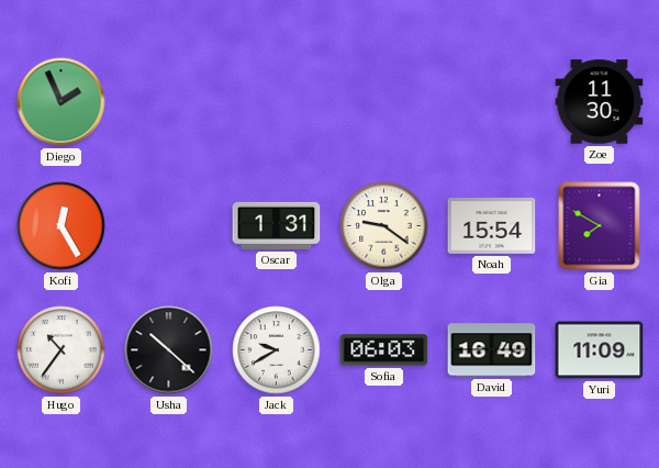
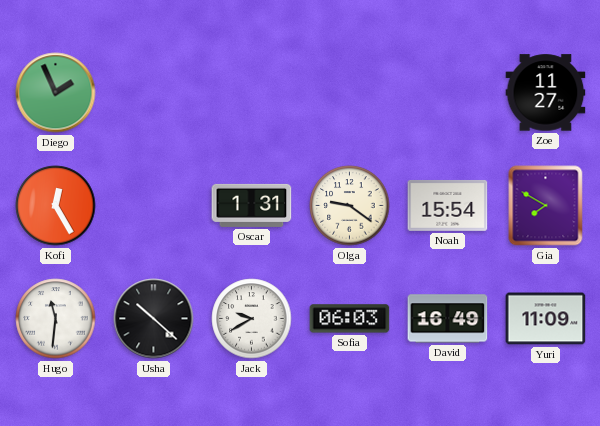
Zoe: 11:30 -> 11:27 (546, 93)
Hugo: 10:36 -> 11:31 (56, 319)
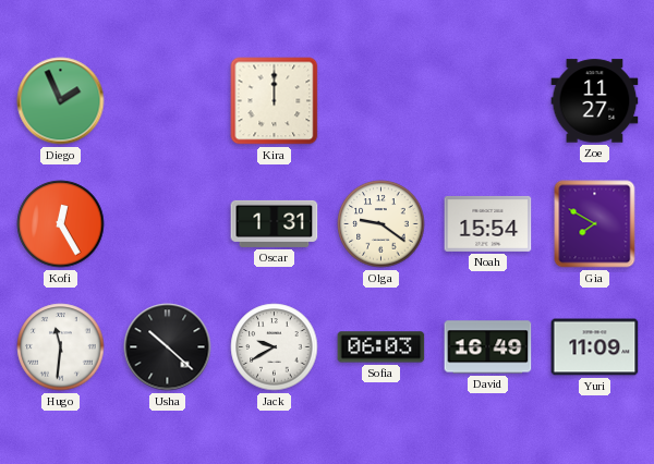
Kira: none -> 12:00 (275, 101)
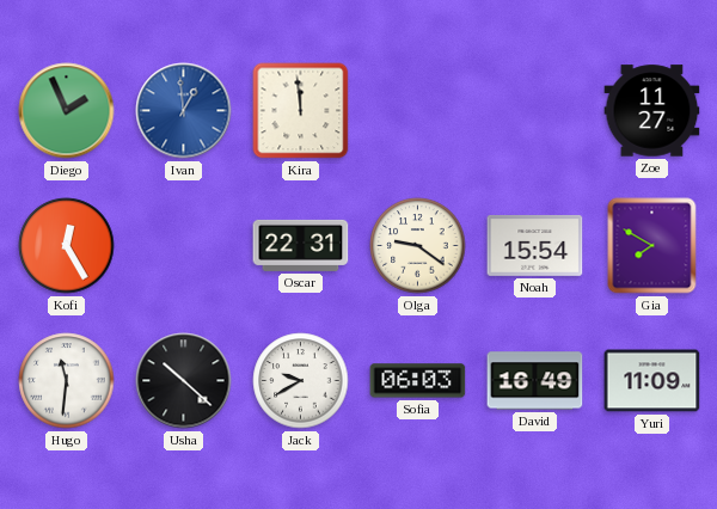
Ivan: none -> 12:59 (184, 111)
Kira: 12:00 -> 11:59 (301, 111)
Oscar: 1:31 -> 22:31 (301, 245)
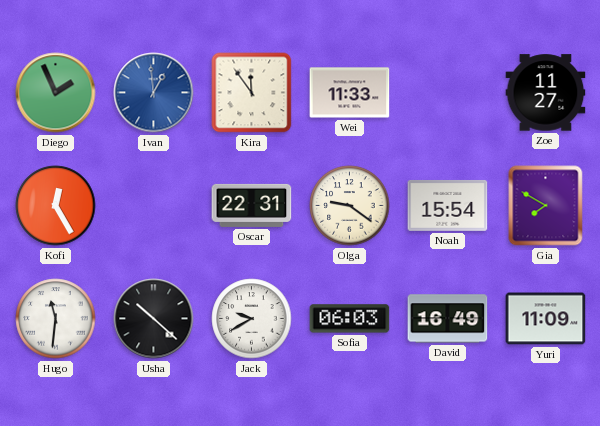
Kira: 11:59 -> 11:54 (252, 93)
Wei: none -> 11:33 (350, 93)
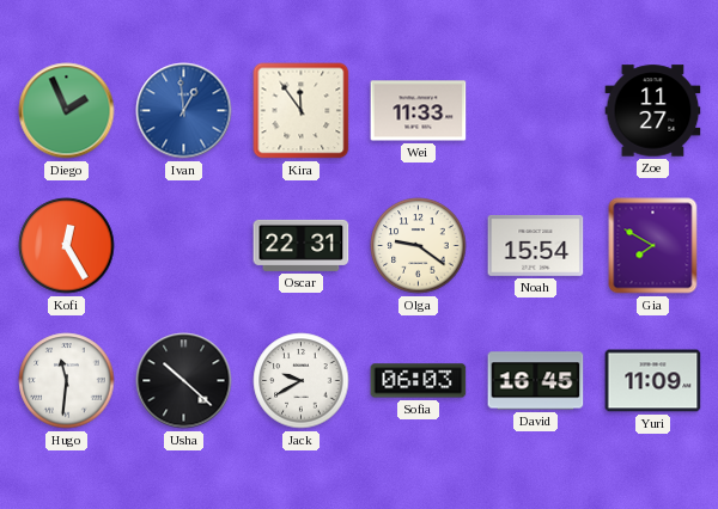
David: 16:49 -> 16:45 (536, 381)
